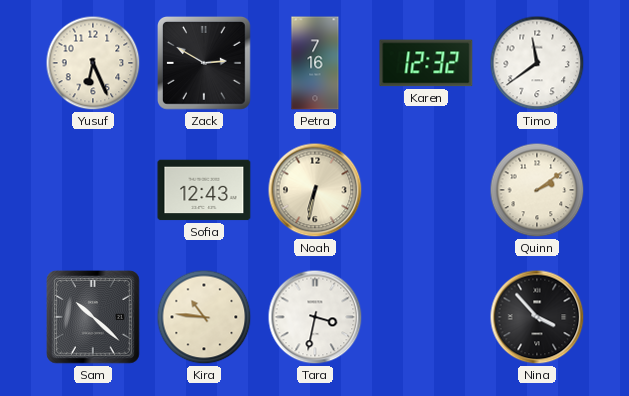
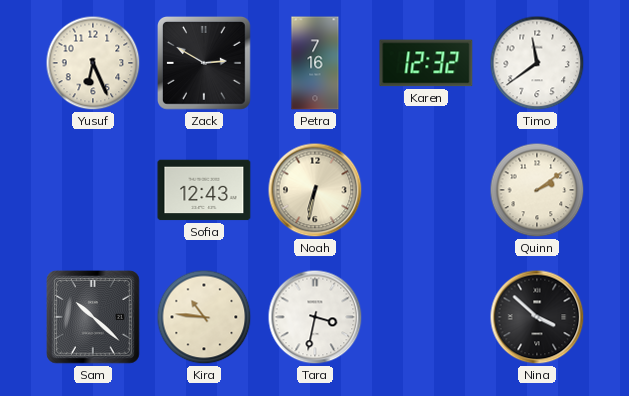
Nina: 3:53 -> 3:52 (537, 317)
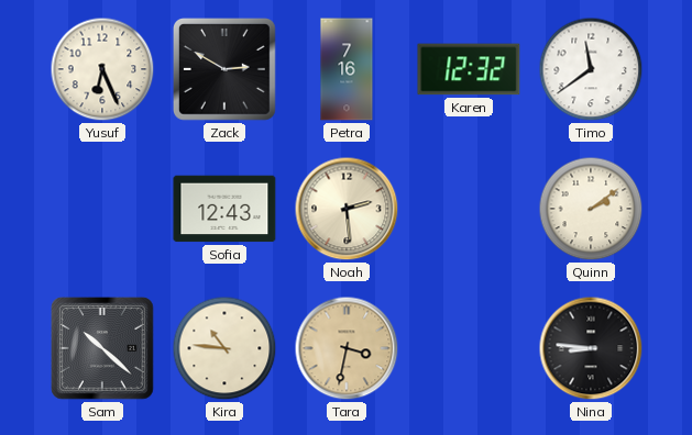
Noah: 6:32 -> 2:29 (347, 209)
Tara dial: white -> champagne (347, 348)
Nina: 3:52 -> 8:46 (591, 348)
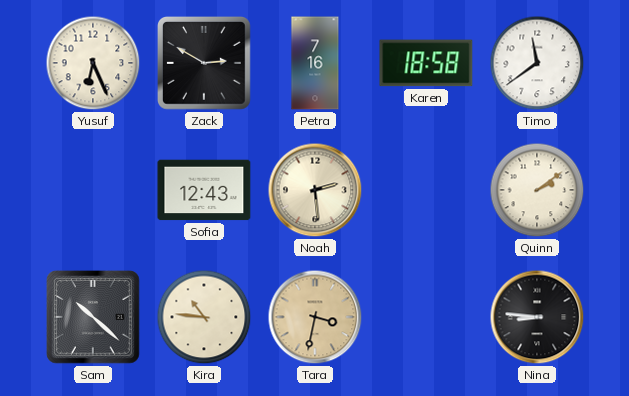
Karen: 12:32 -> 18:58 (426, 63)
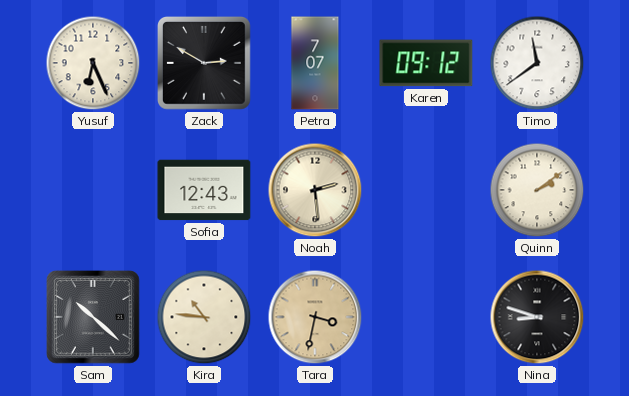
Petra: 7:16 -> 7:07 (315, 63)
Karen: 18:58 -> 09:12 (426, 63)
Nina: 8:46 -> 8:48 (537, 317)
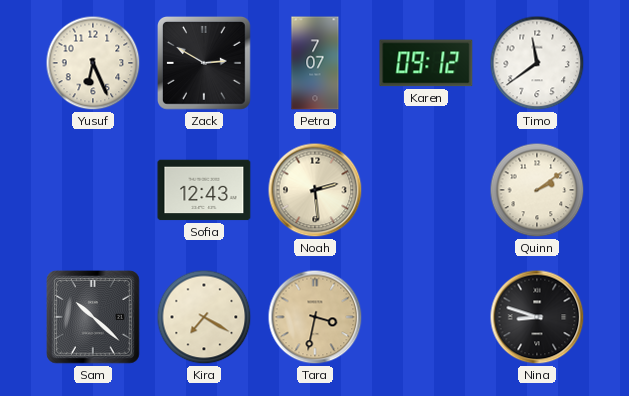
Kira: 10:46 -> 7:20 (204, 317)
